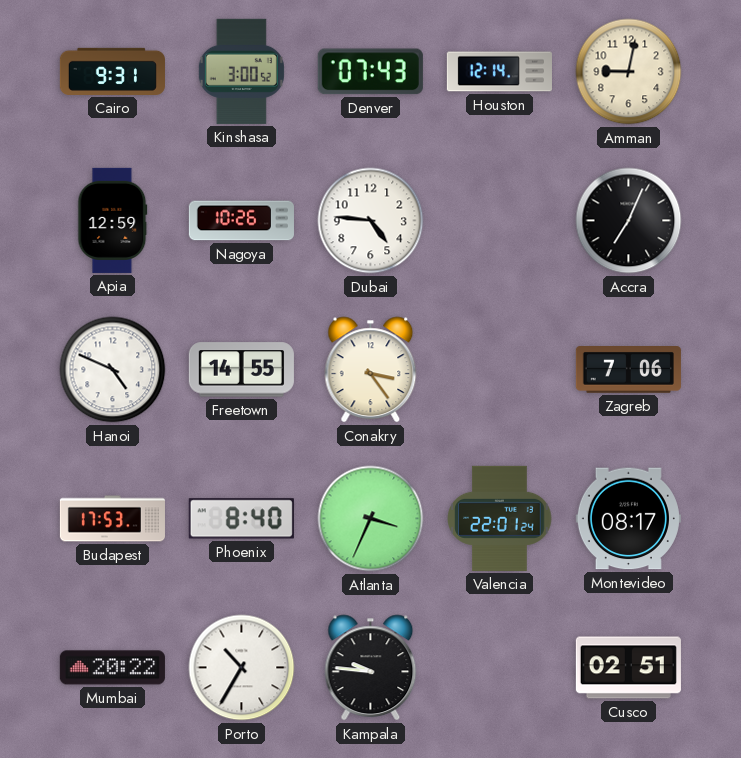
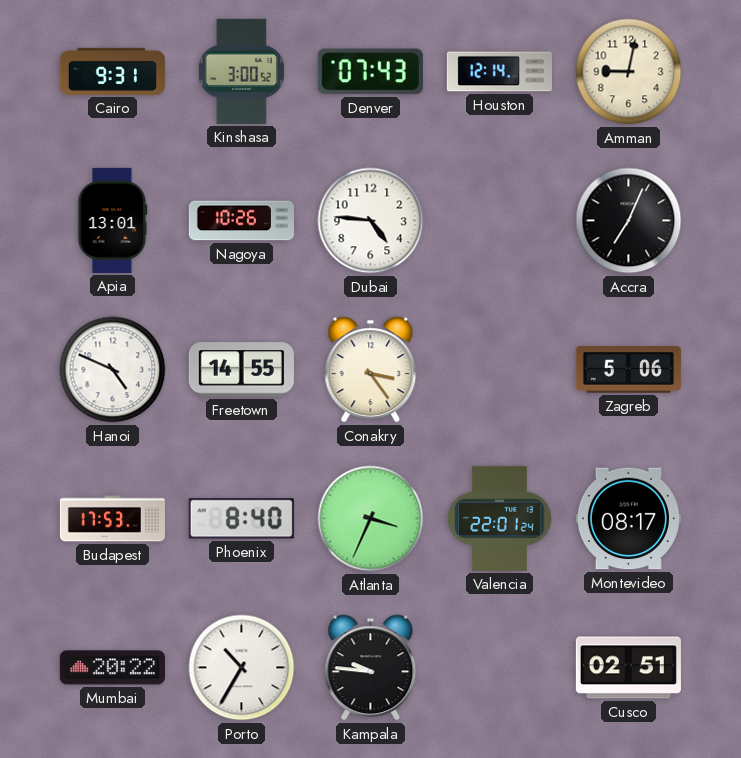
Apia: 12:59 -> 13:01 (113, 220)
Zagreb: 7:06 -> 5:06 (628, 370)
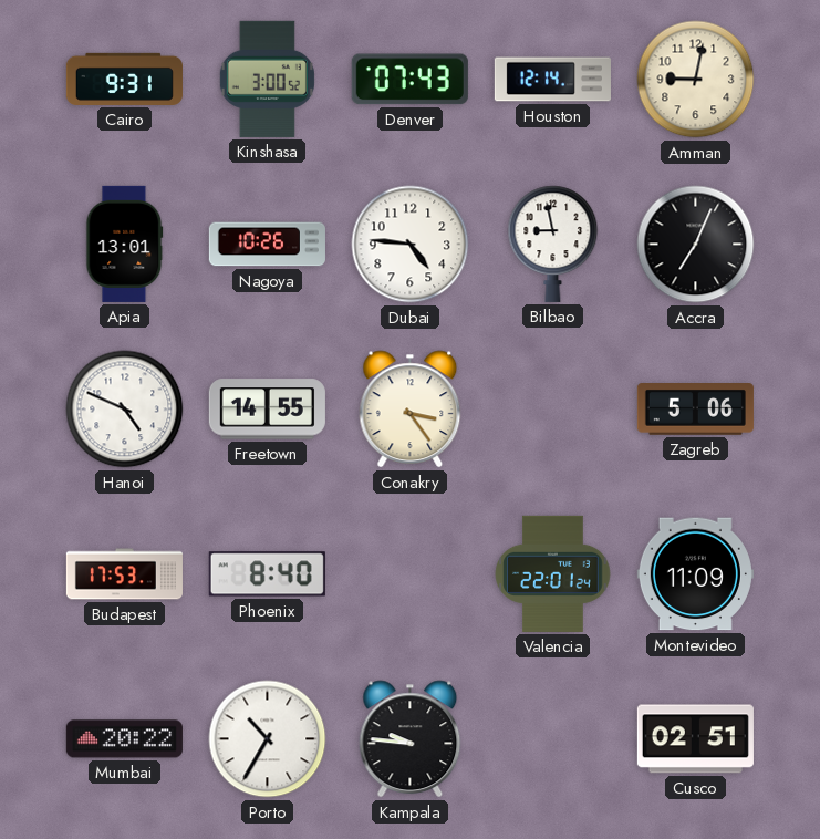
Bilbao: none -> 8:58 (553, 244)
Atlanta: 3:34 -> none (371, 519)
Montevideo: 08:17 -> 11:09 (695, 574)
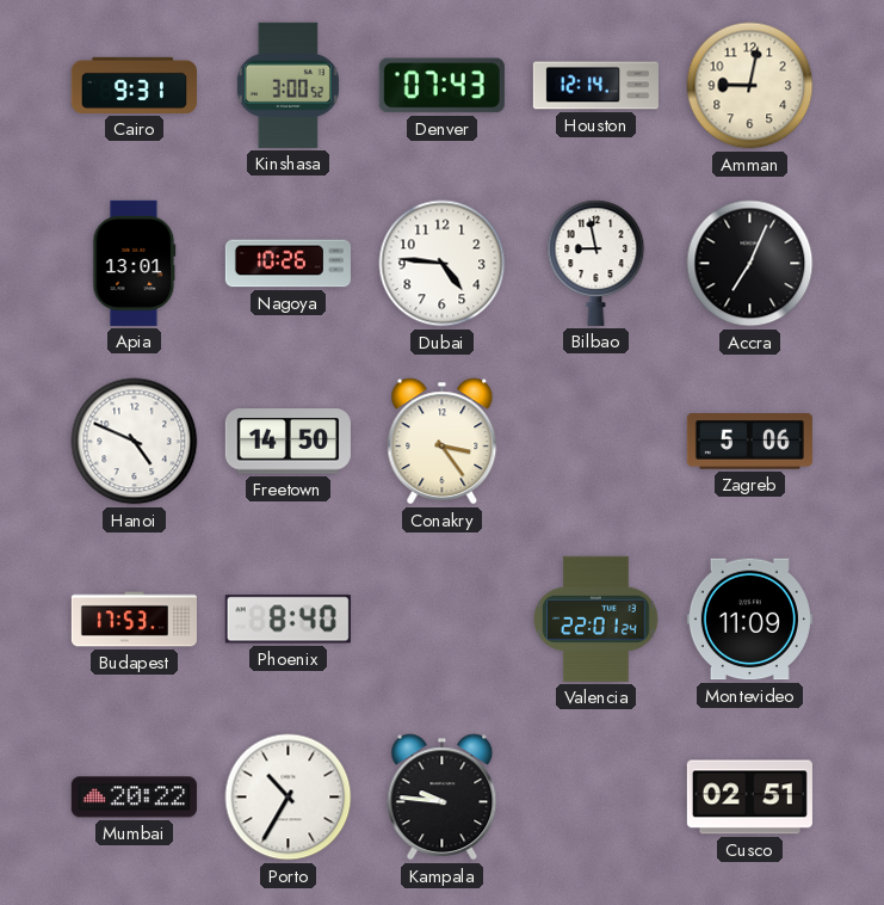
Freetown: 14:55 -> 14:50 (288, 442)
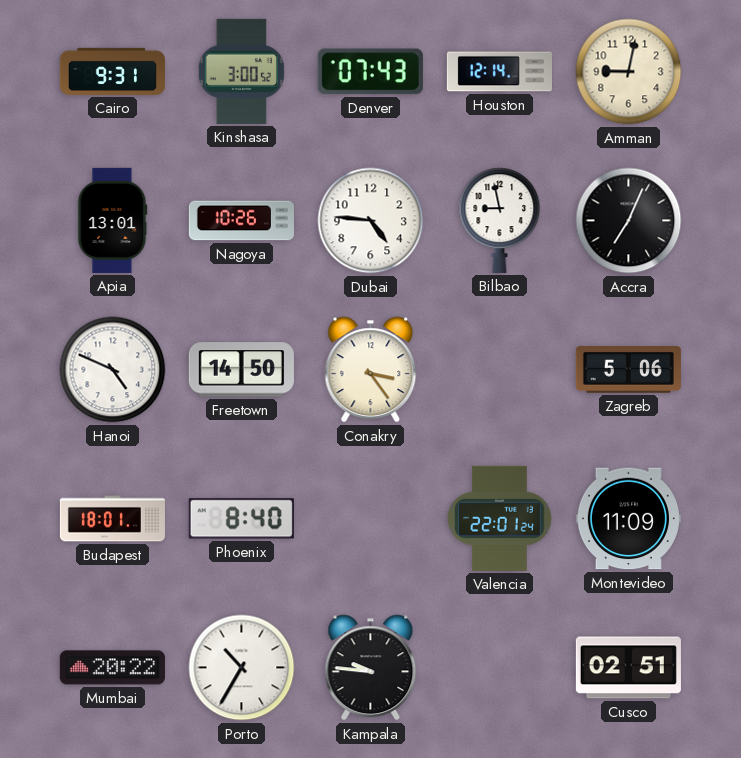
Budapest: 17:53 -> 18:01 (112, 519)
